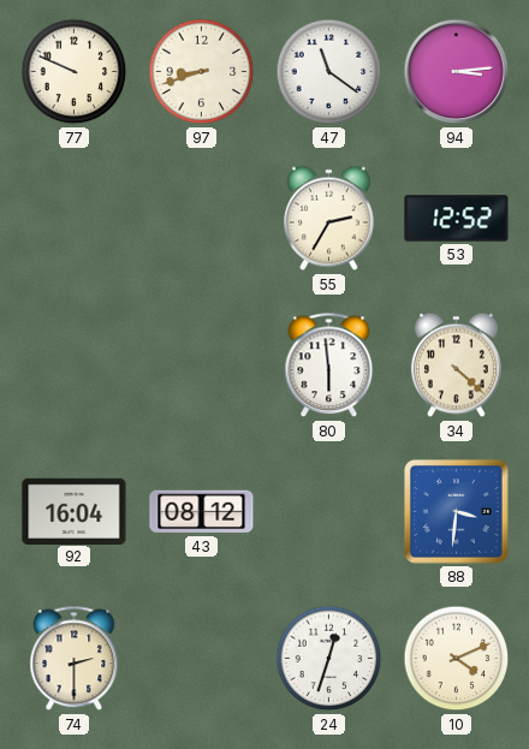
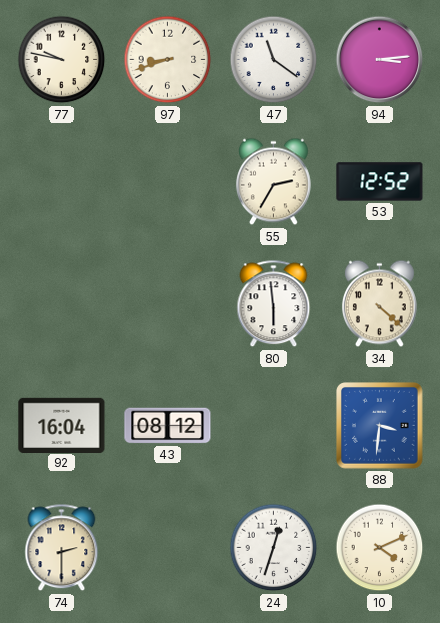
77: 9:49 -> 9:47 (62, 60)
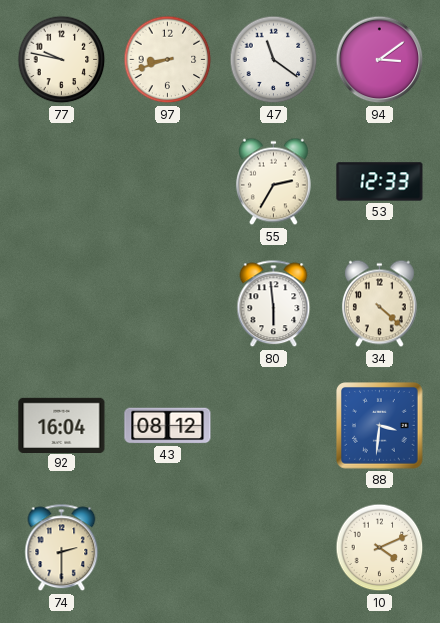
94: 3:14 -> 3:09 (380, 60)
53: 12:52 -> 12:33 (380, 182)
24: 12:33 -> none (274, 548)
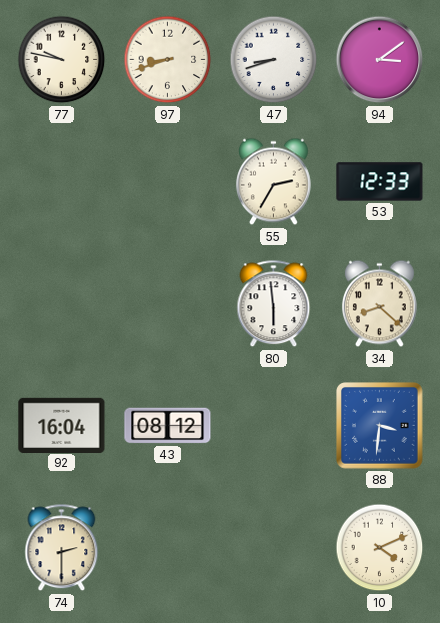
47: 11:21 -> 8:42 (274, 60)
34: 4:22 -> 8:22 (379, 304)
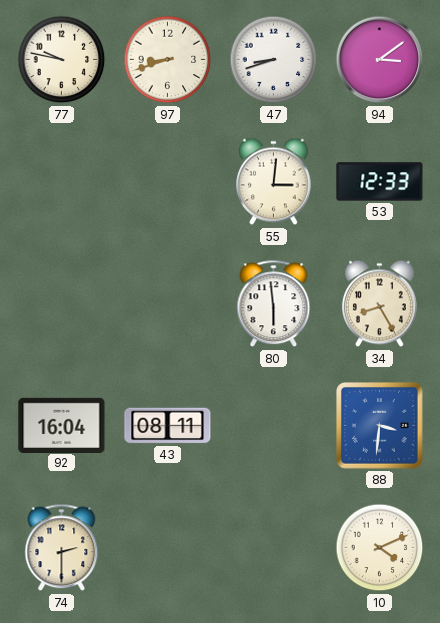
55: 2:35 -> 3:01 (273, 182)
34: 8:22 -> 8:25 (379, 304)
43: 08:12 -> 08:11 (168, 426)
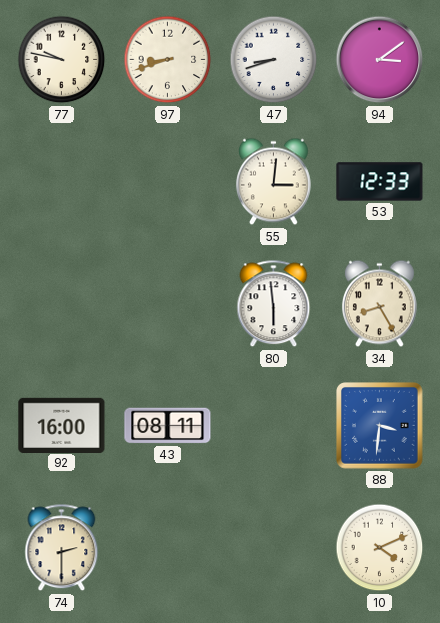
92: 16:04 -> 16:00 (62, 425)
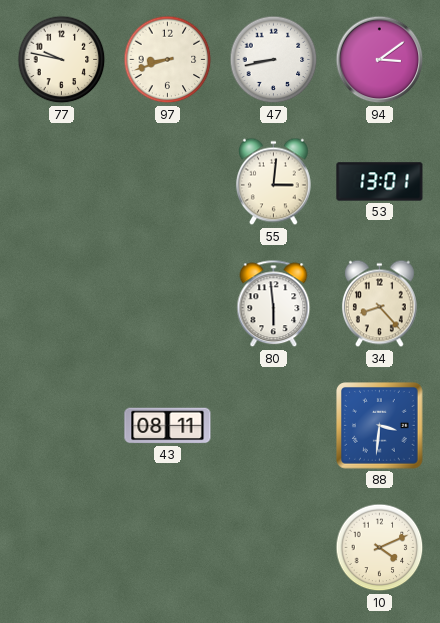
47: 8:42 -> 8:43 (274, 60)
53: 12:33 -> 13:01 (380, 182)
34: 8:25 -> 8:23 (379, 304)
92: 16:00 -> none (62, 425)
74: 2:30 -> none (62, 548)
